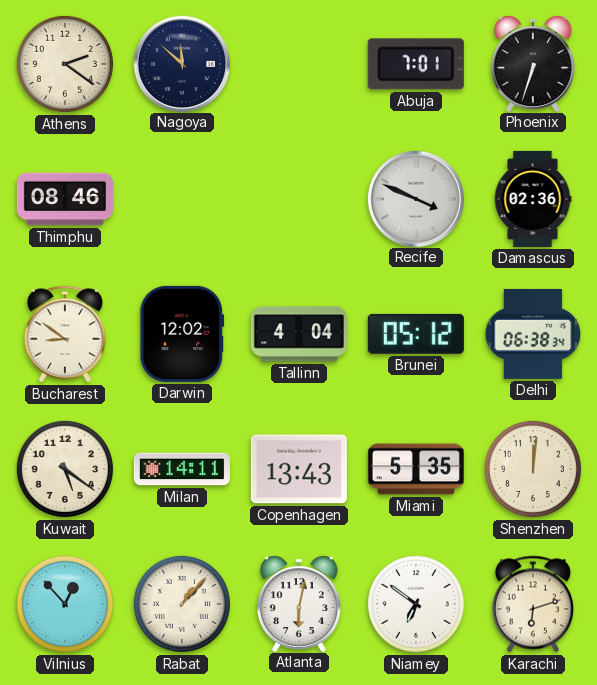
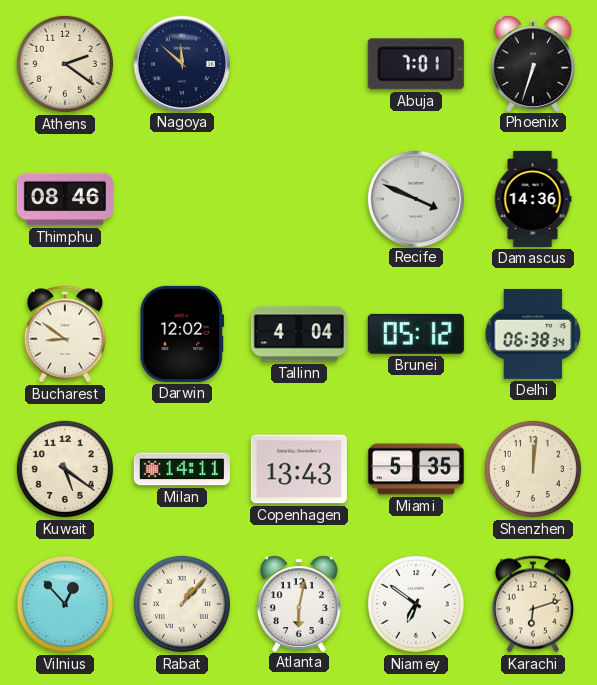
Damascus: 02:36 -> 14:36 (533, 199)
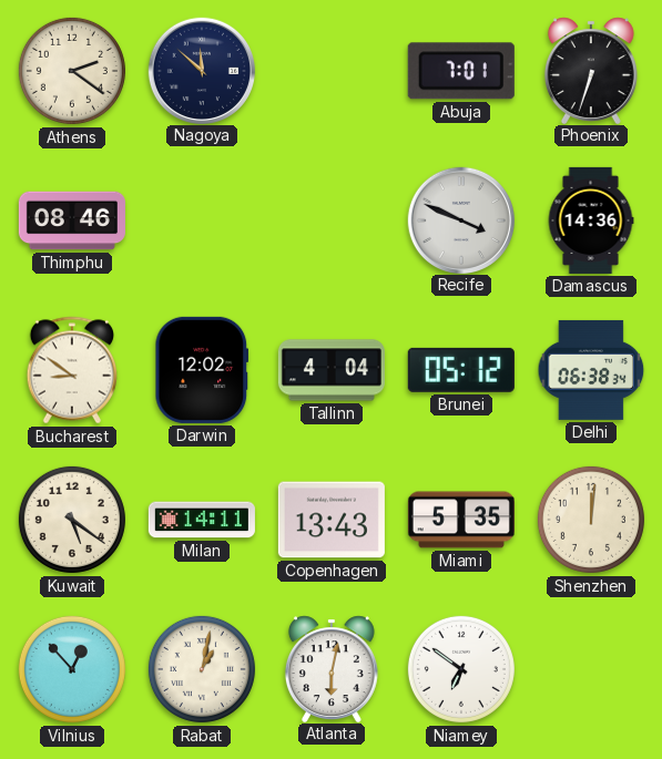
Rabat: 1:07 -> 1:02 (202, 669)
Karachi: 6:12 -> none (532, 604)
